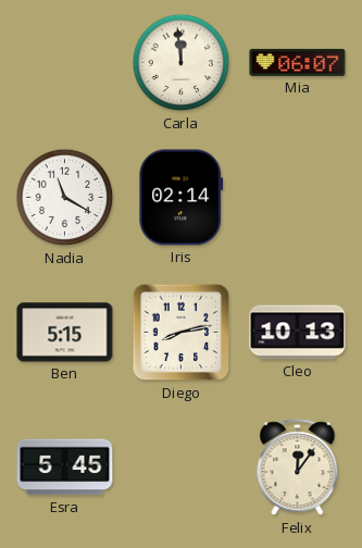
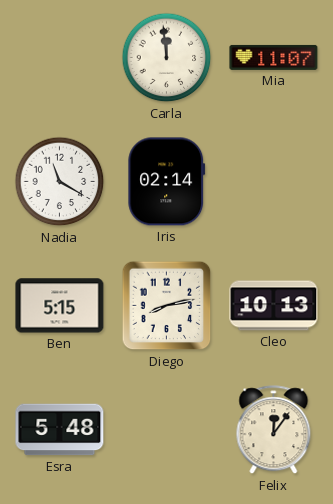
Mia: 06:07 -> 11:07 (274, 57)
Esra: 5:45 -> 5:48 (60, 430)
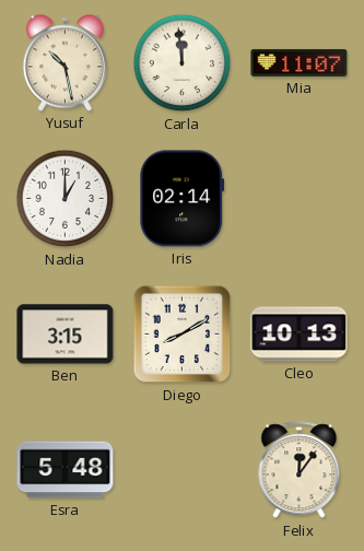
Yusuf: none -> 10:28 (64, 63)
Nadia: 11:20 -> 1:00 (66, 199)
Ben: 5:15 -> 3:15 (66, 335)
Diego: 8:13 -> 8:10 (183, 335)
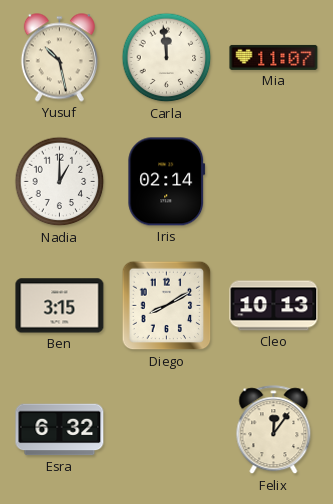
Esra: 5:48 -> 6:32 (60, 430)
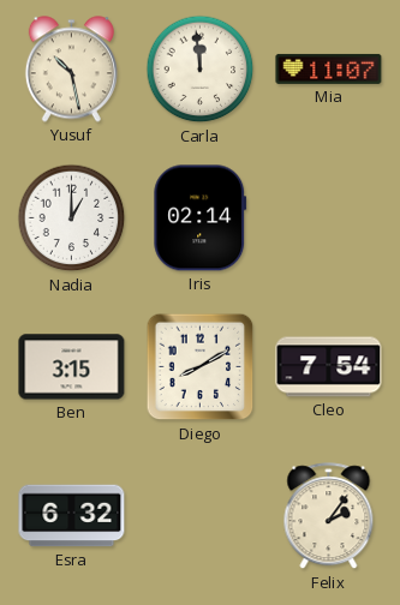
Cleo: 10:13 -> 7:54 (329, 367)
Felix: 12:06 -> 2:06 (329, 516)
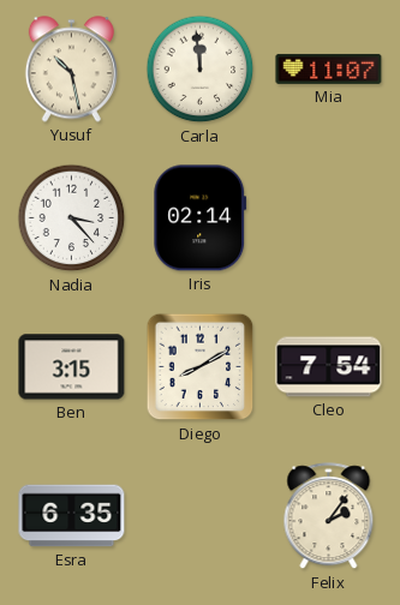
Nadia: 1:00 -> 3:23 (72, 218)
Esra: 6:32 -> 6:35 (72, 516)
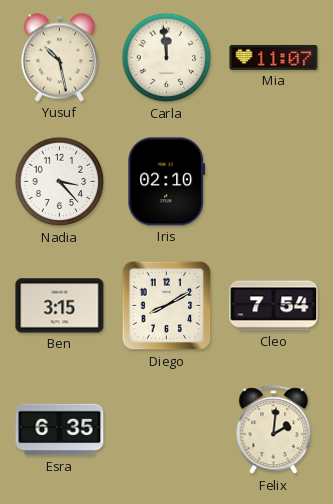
Iris: 02:14 -> 02:10 (167, 182)
Felix: 2:06 -> 2:01 (274, 430)
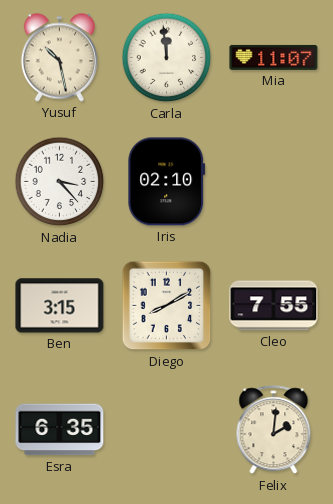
Cleo: 7:54 -> 7:55 (274, 306)
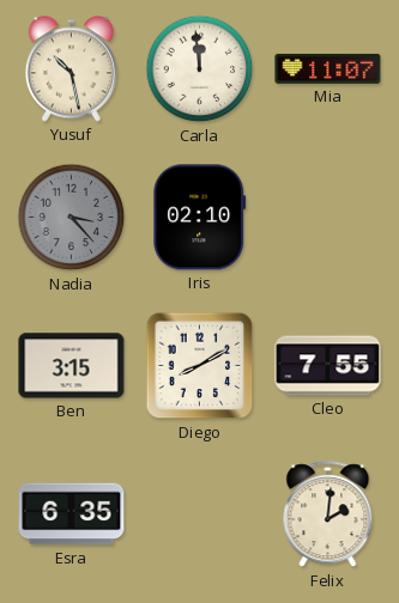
Nadia dial: white -> grey (72, 218)
